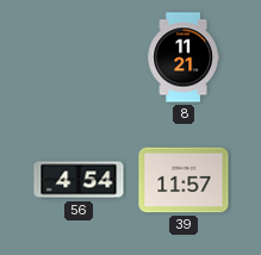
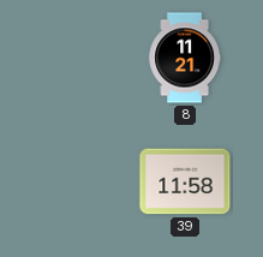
56: 4:54 -> none (79, 180)
39: 11:57 -> 11:58 (185, 181)
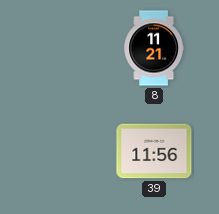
39: 11:58 -> 11:56 (154, 151)
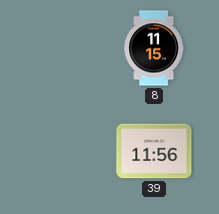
8: 11:21 -> 11:15 (154, 48)
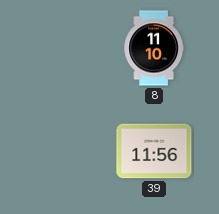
8: 11:15 -> 11:10 (154, 48)
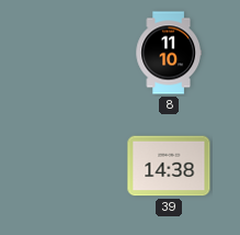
39: 11:56 -> 14:38 (169, 166)
